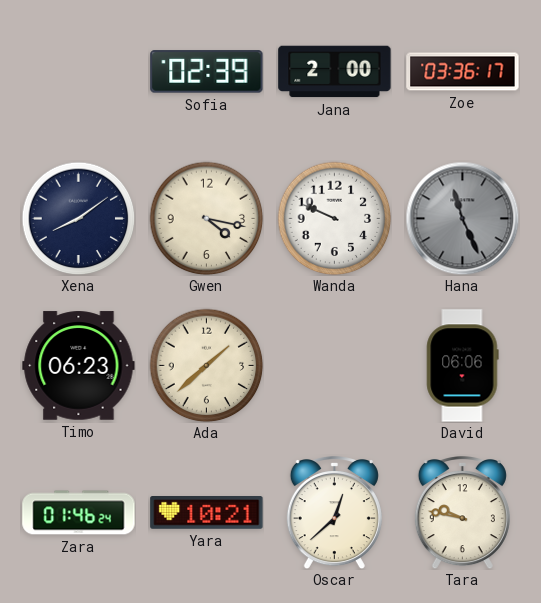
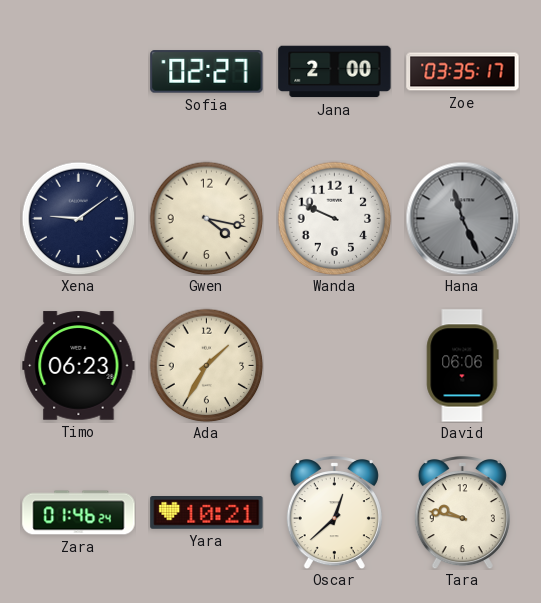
Sofia: 02:39 -> 02:27 (207, 72)
Zoe: 03:36 -> 03:35 (463, 72)
Xena: 8:09 -> 9:09 (78, 218)
Ada: 1:38 -> 1:35 (206, 365)
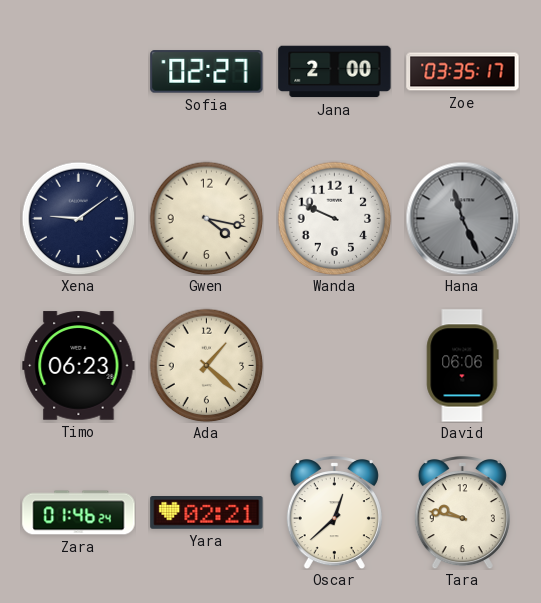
Ada: 1:35 -> 1:22 (206, 365)
Yara: 10:21 -> 02:21 (207, 513)
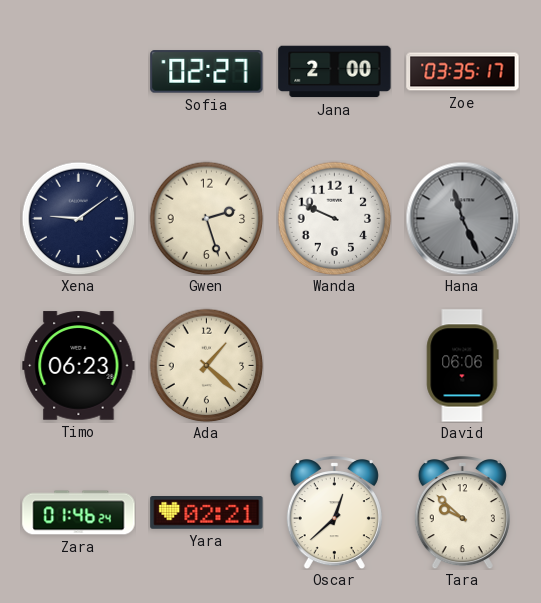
Gwen: 4:17 -> 2:27 (206, 218)
Tara: 9:47 -> 9:52 (462, 513)
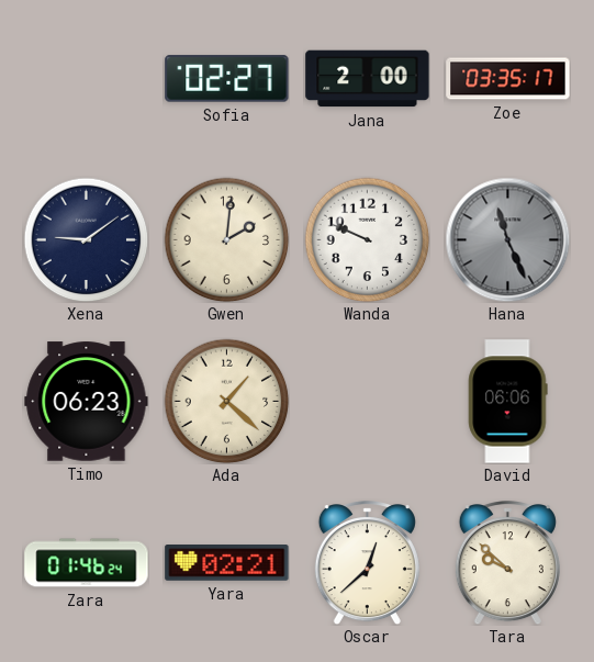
Gwen: 2:27 -> 2:01 (226, 239)
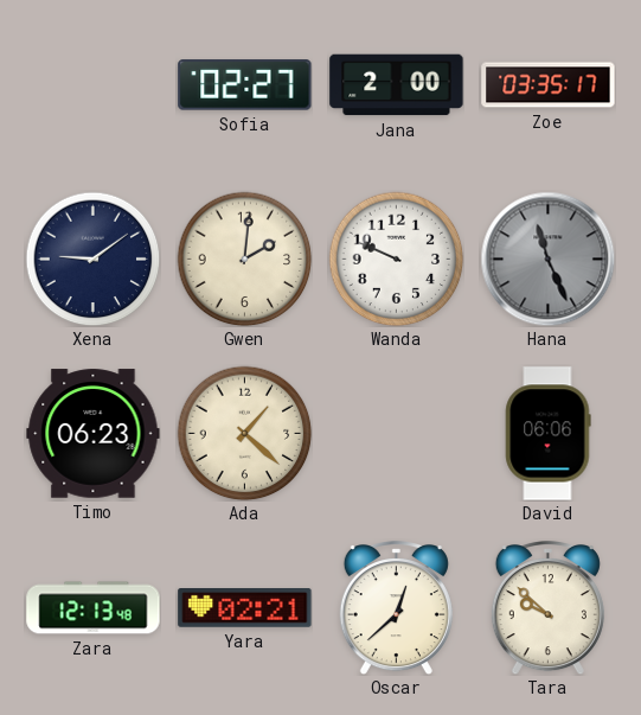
Zara: 01:46 -> 12:13 (94, 608)
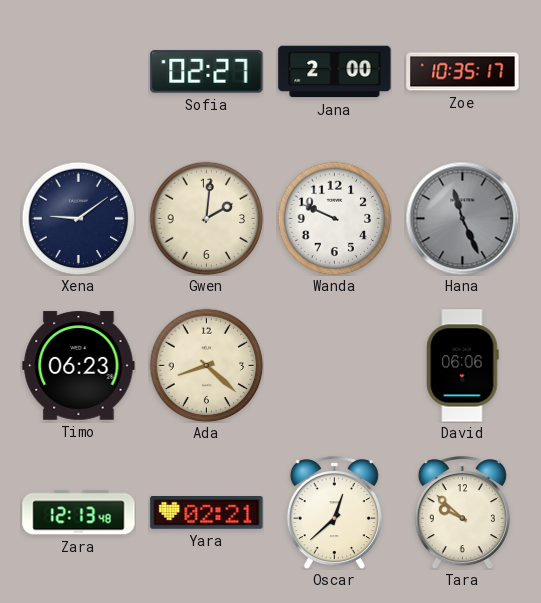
Zoe: 03:35 -> 10:35 (463, 72)
Ada: 1:22 -> 8:22 (206, 365)
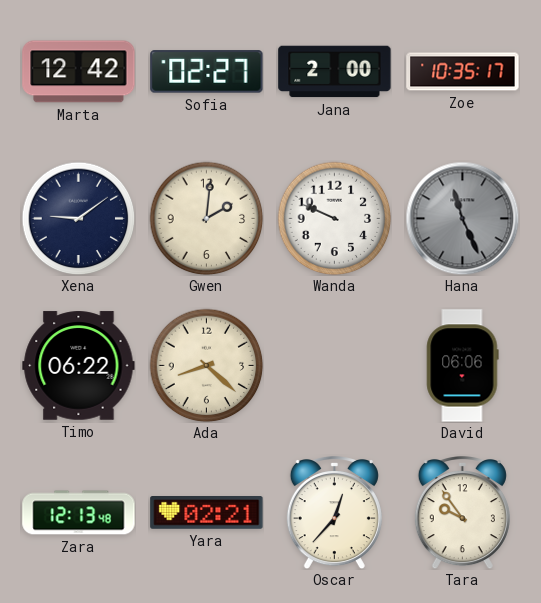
Marta: none -> 12:42 (79, 72)
Timo: 06:23 -> 06:22 (79, 366)
Oscar: 12:38 -> 12:37 (334, 513)
Tara: 9:52 -> 9:54 (462, 513)
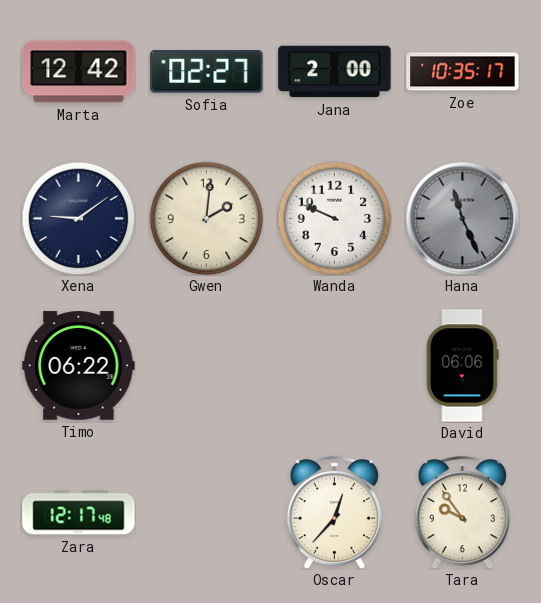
Ada: 8:22 -> none (206, 365)
Zara: 12:13 -> 12:17 (79, 513)
Yara: 02:21 -> none (207, 513)
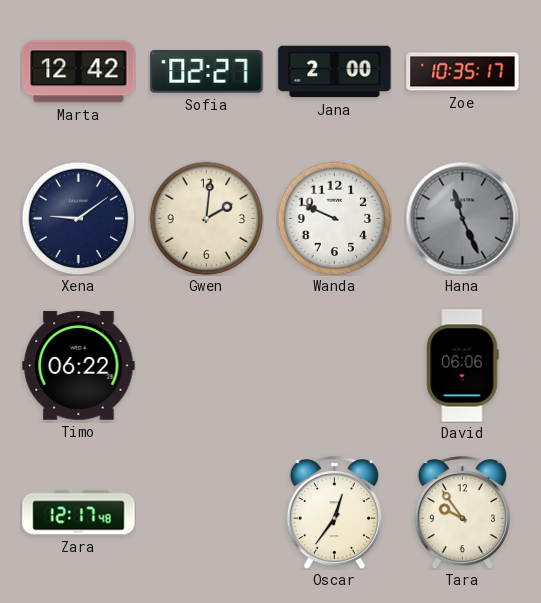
Oscar: 12:37 -> 12:36 (334, 513)
